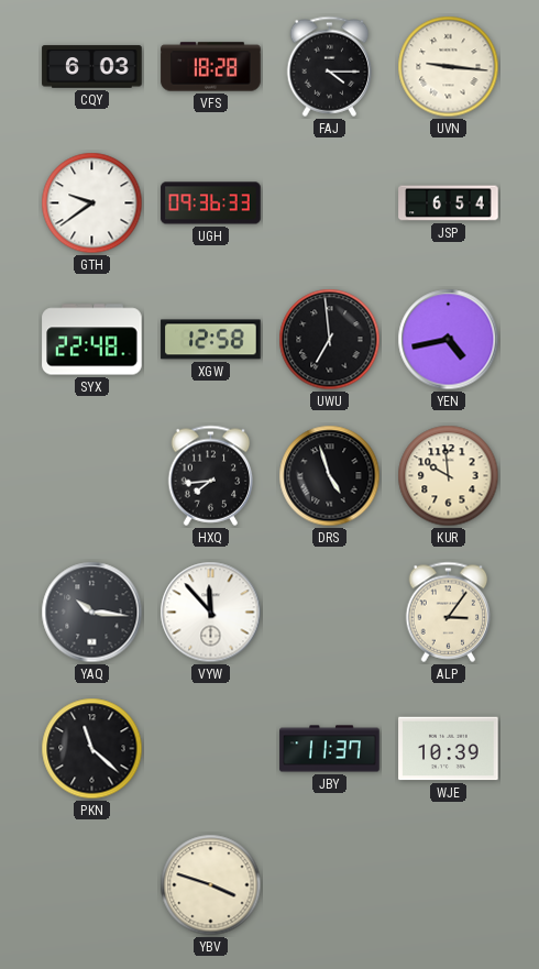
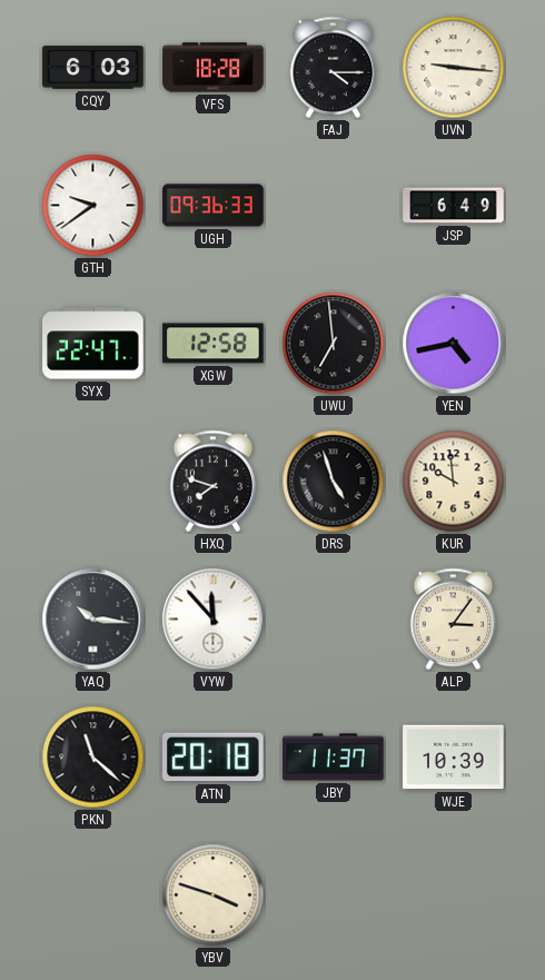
JSP: 6:54 -> 6:49 (454, 206)
SYX: 22:48 -> 22:47 (93, 344)
HXQ: 7:44 -> 7:48 (214, 481)
ATN: none -> 20:18 (214, 758)
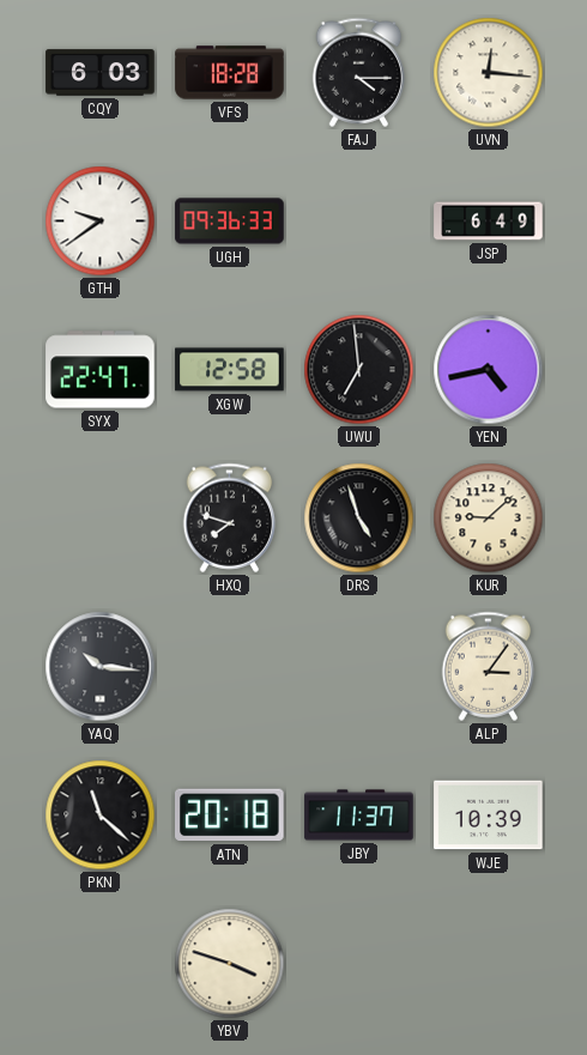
UVN: 9:16 -> 12:16 (489, 73)
KUR: 9:59 -> 9:08 (489, 519)
VYW: 11:53 -> none (214, 620)
